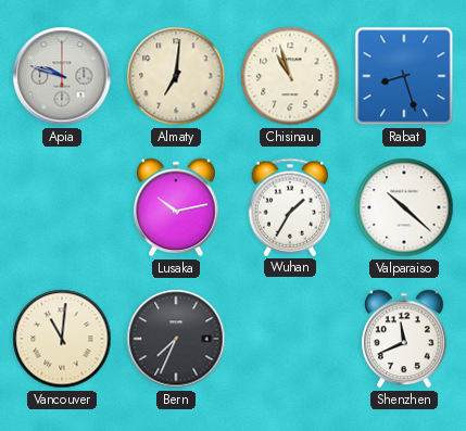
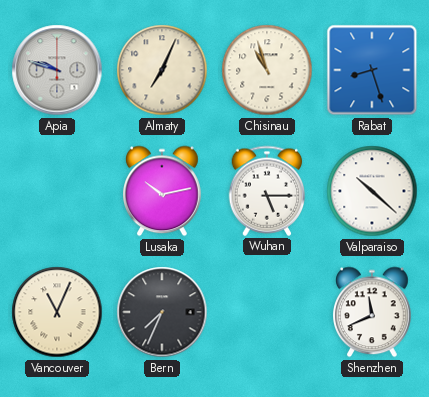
Almaty: 7:01 -> 7:04 (162, 70)
Wuhan: 1:35 -> 5:15 (267, 191)
Vancouver: 11:01 -> 11:04 (57, 312)
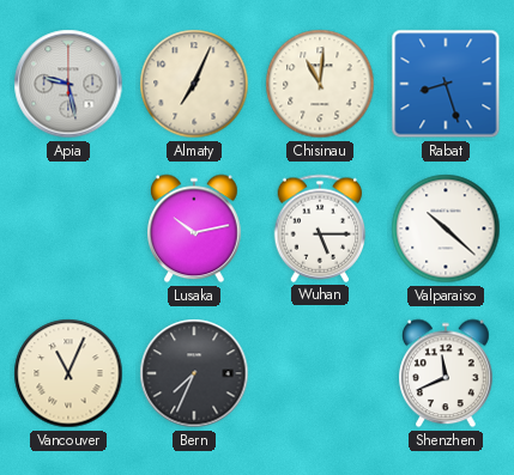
Apia: 9:48 -> 9:28 (68, 84)
Chisinau: 10:57 -> 11:01 (320, 84)
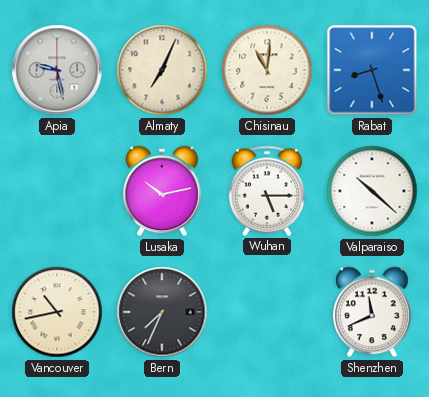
Vancouver: 11:04 -> 10:43 (57, 312)
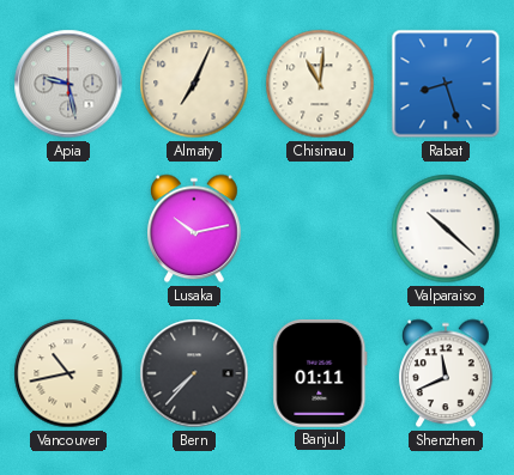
Wuhan: 5:15 -> none (267, 191)
Bern: 7:34 -> 7:37 (194, 373)
Banjul: none -> 01:11 (320, 373)
